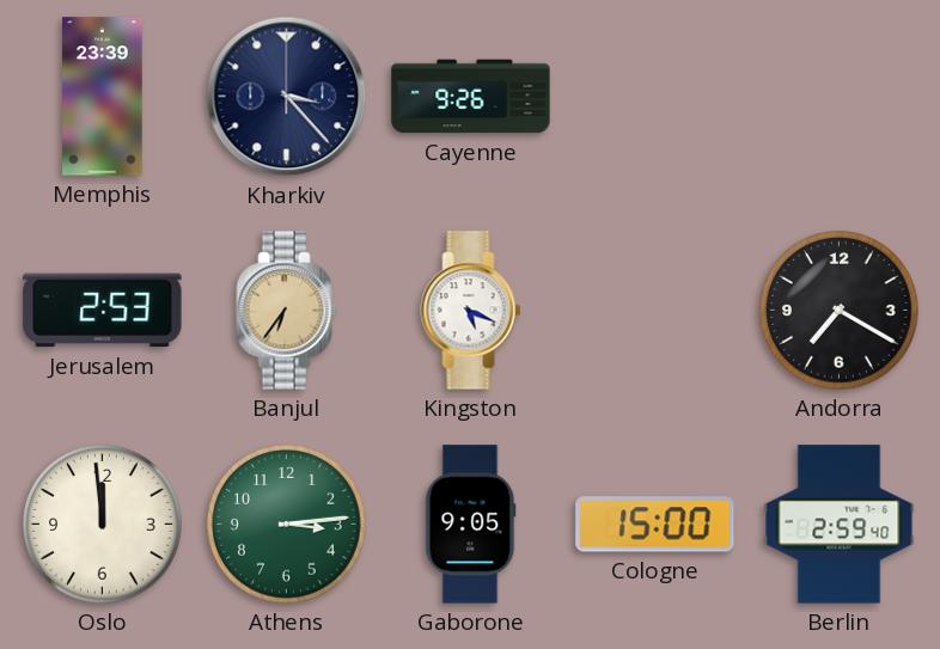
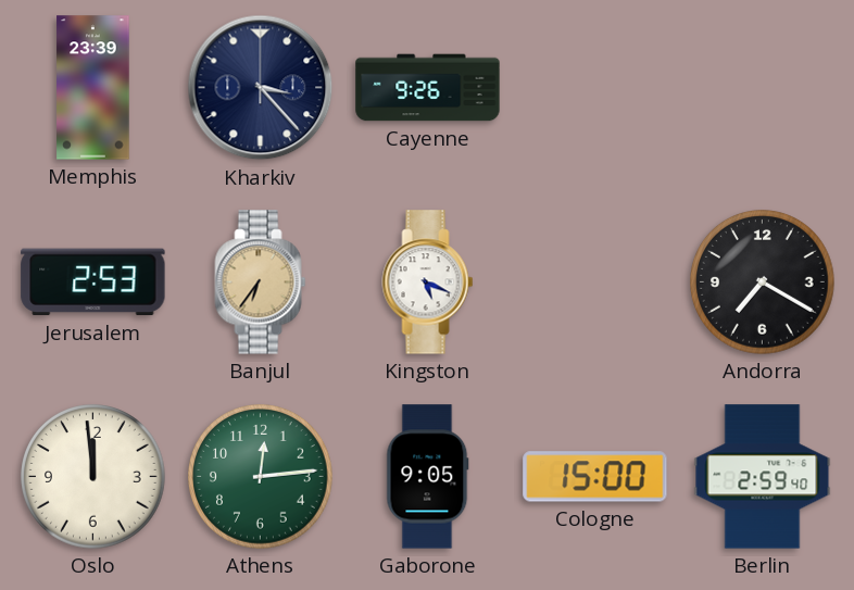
Athens: 3:14 -> 12:14 (261, 477)
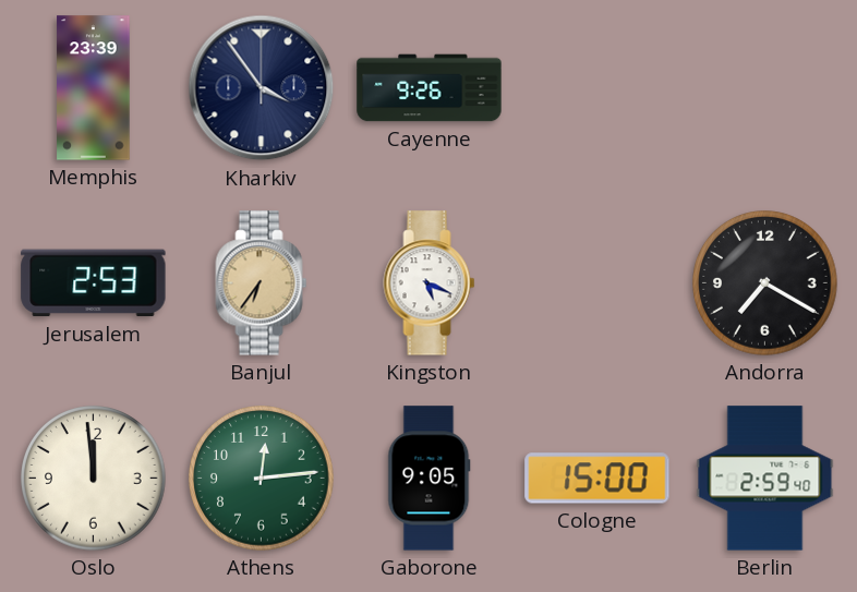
Kharkiv: 3:23 -> 3:54 (262, 88)
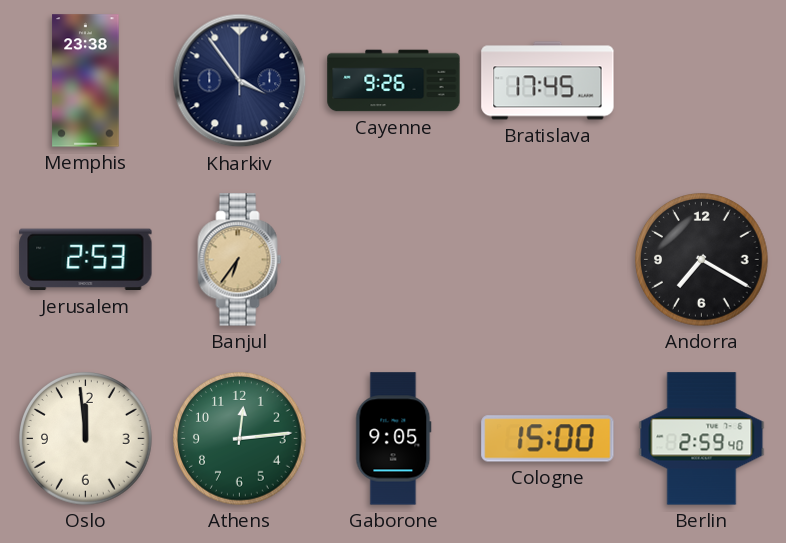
Memphis: 23:39 -> 23:38 (86, 81)
Bratislava: none -> 17:45 (548, 81)
Kingston: 5:19 -> none (430, 283)
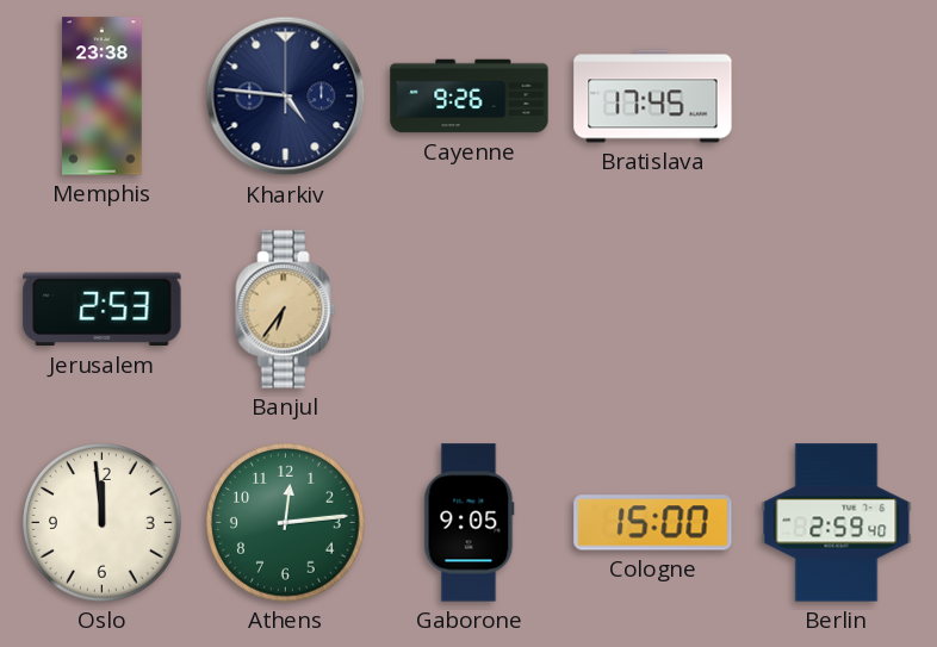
Kharkiv: 3:54 -> 4:46 (286, 97)
Andorra: 7:20 -> none (702, 260)
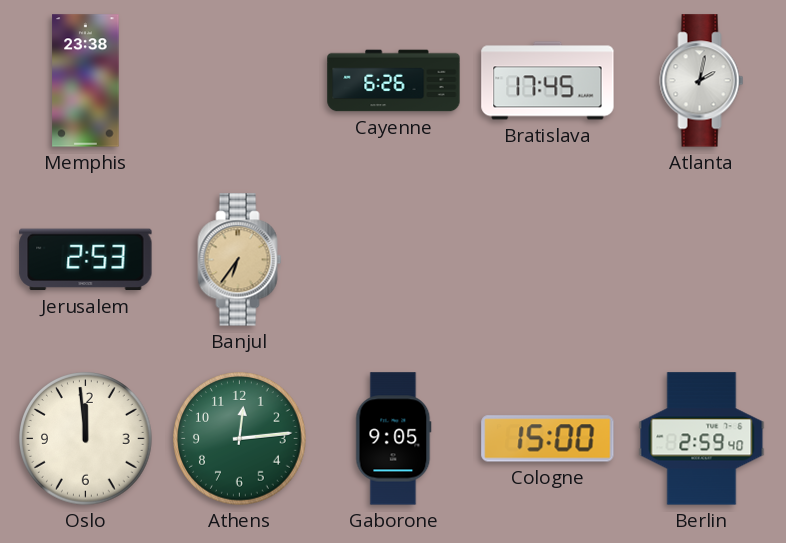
Kharkiv: 4:46 -> none (286, 97)
Cayenne: 9:26 -> 6:26 (394, 81)
Atlanta: none -> 2:02 (702, 81)
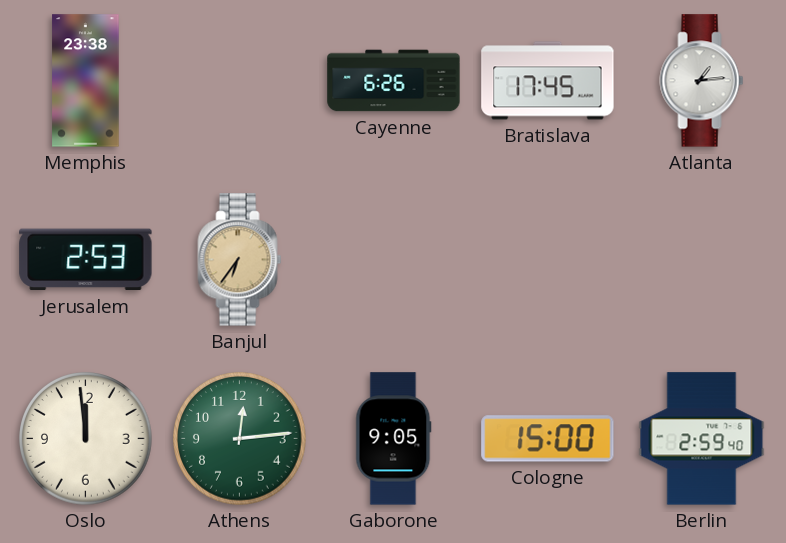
Atlanta: 2:02 -> 1:14 (702, 81)
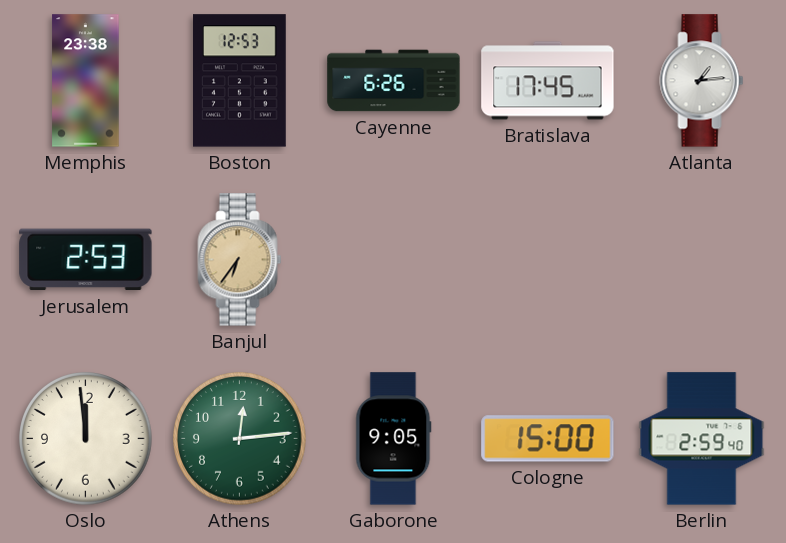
Boston: none -> 12:53 (240, 81)
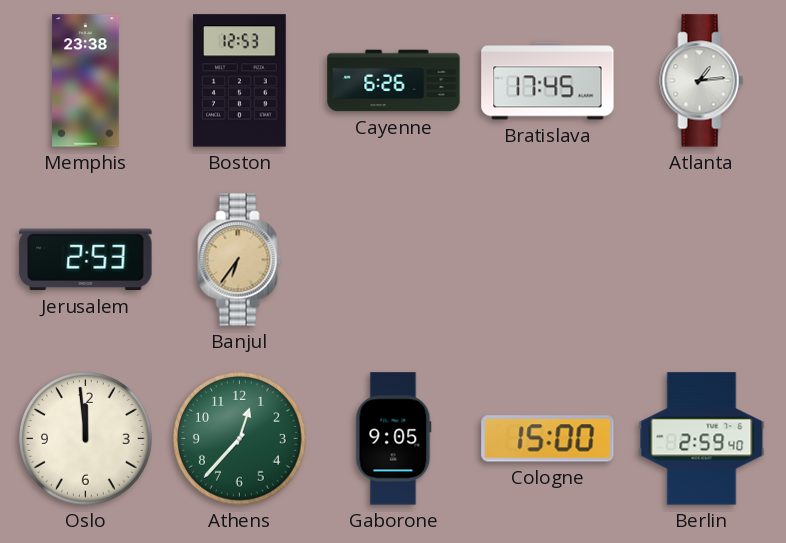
Athens: 12:14 -> 12:37 (240, 439)
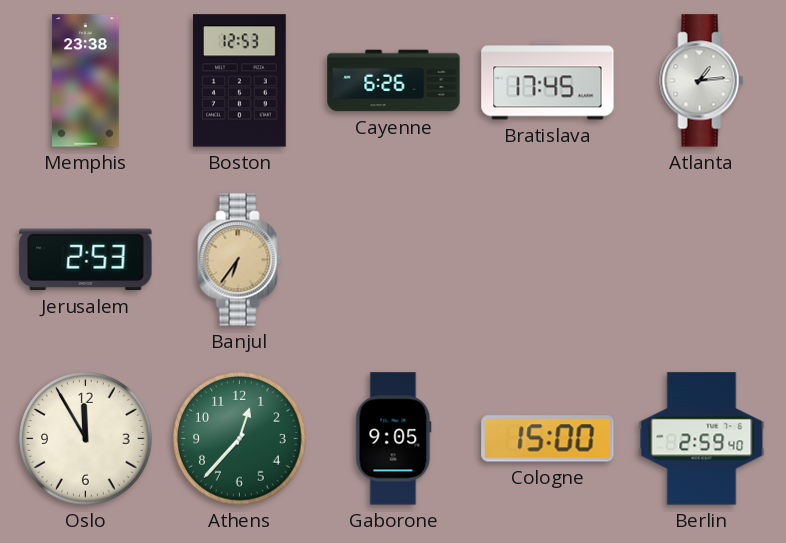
Oslo: 11:59 -> 11:55 (86, 439)
